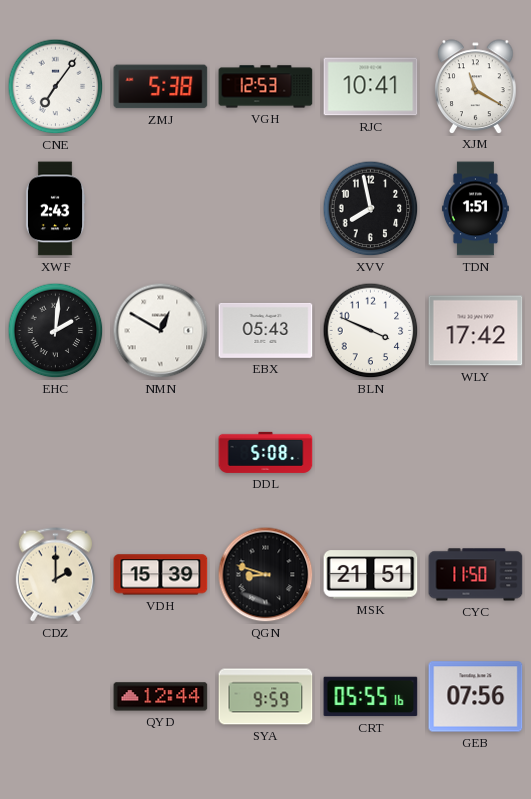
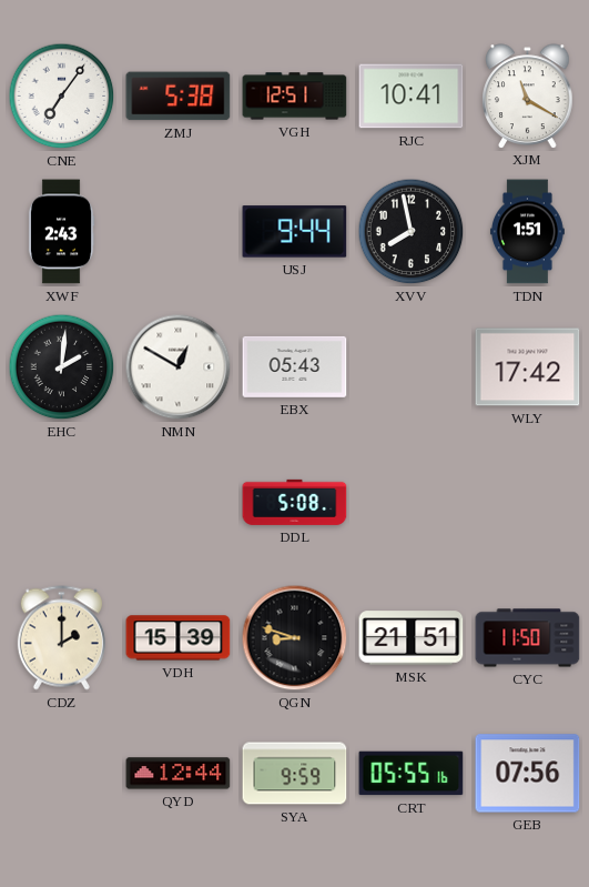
VGH: 12:53 -> 12:51 (295, 97)
USJ: none -> 9:44 (295, 232)
BLN: 3:49 -> none (371, 331)
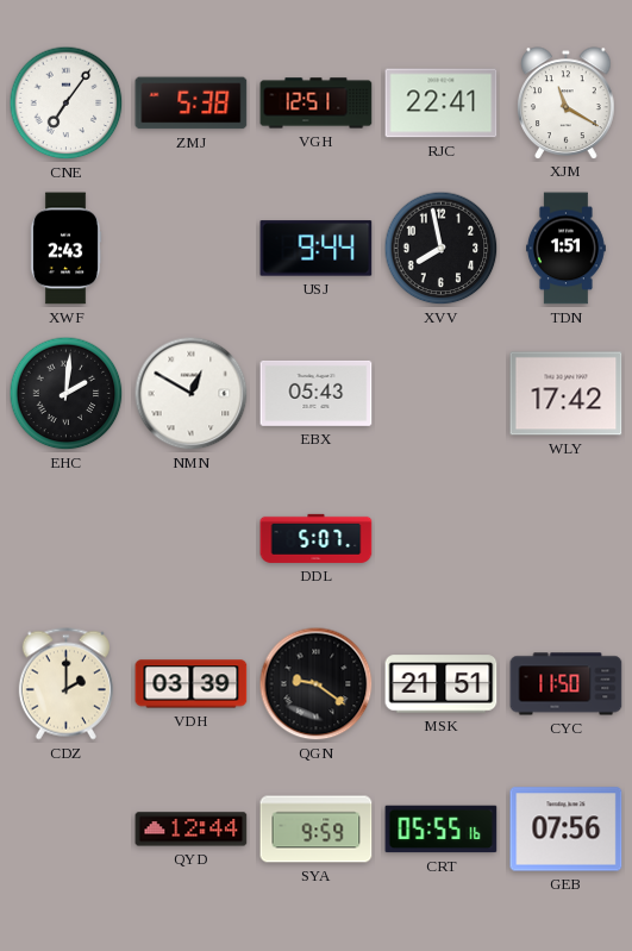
RJC: 10:41 -> 22:41 (442, 104)
DDL: 5:08 -> 5:07 (317, 538)
VDH: 15:39 -> 03:39 (192, 684)
QGN: 8:48 -> 9:21 (317, 684)
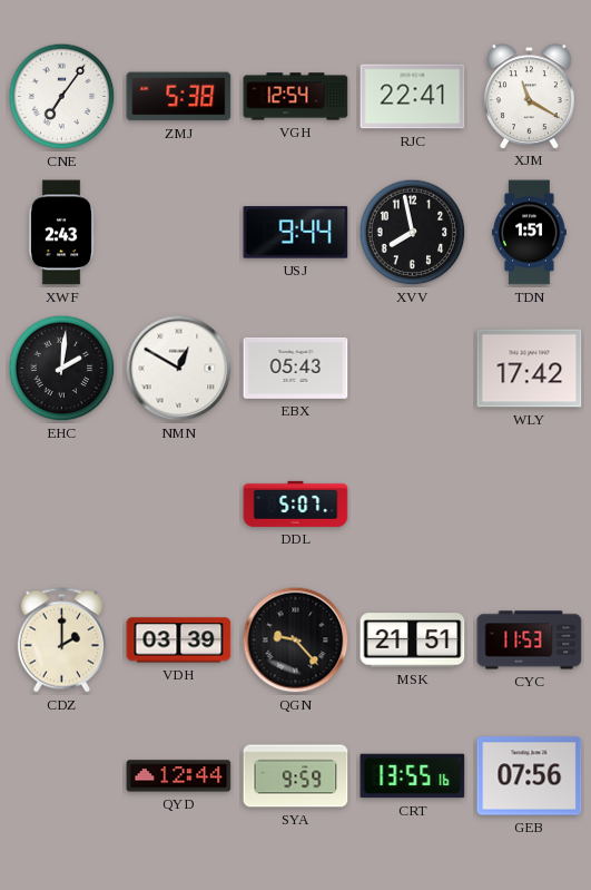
VGH: 12:51 -> 12:54 (296, 97)
QGN: 9:21 -> 9:23 (296, 640)
CYC: 11:50 -> 11:53 (530, 640)
CRT: 05:55 -> 13:55 (413, 776)
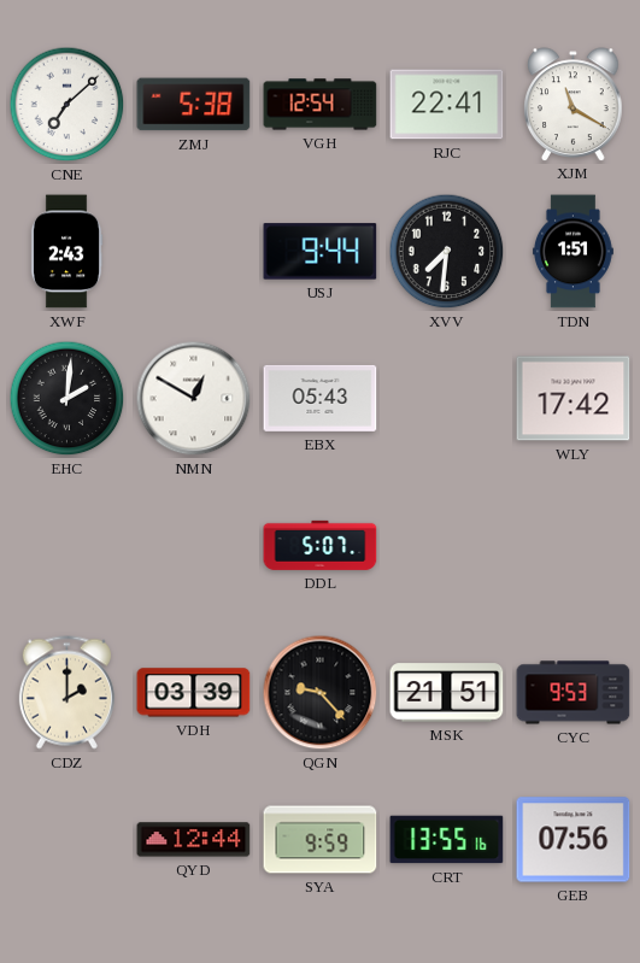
CNE: 7:06 -> 7:08 (67, 105)
XVV: 7:58 -> 7:31 (447, 252)
CYC: 11:53 -> 9:53 (574, 693)
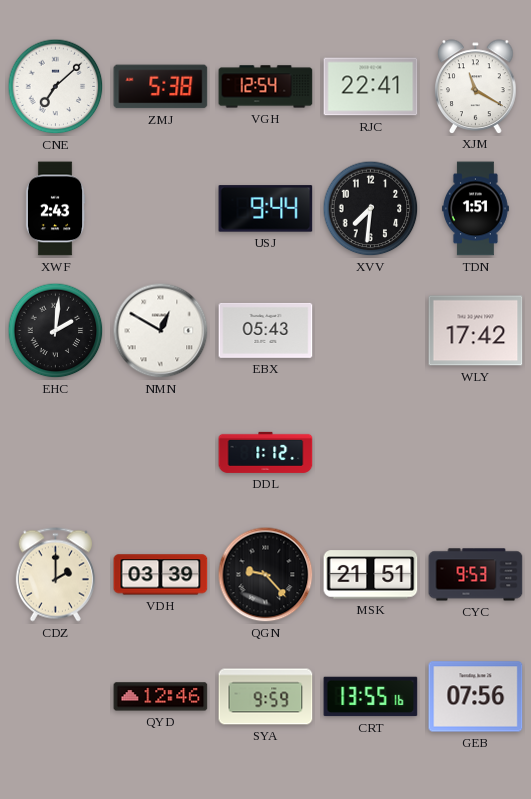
DDL: 5:07 -> 1:12 (266, 452)
QYD: 12:44 -> 12:46 (161, 697)
